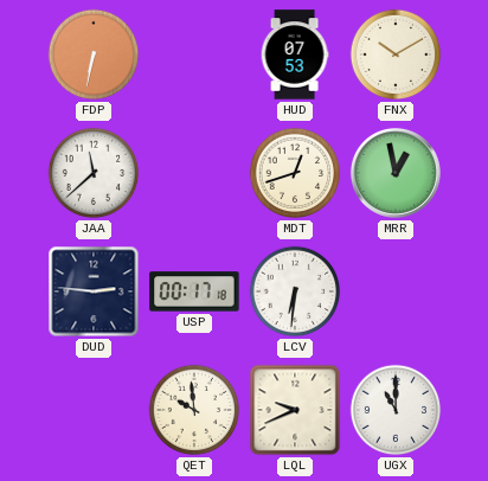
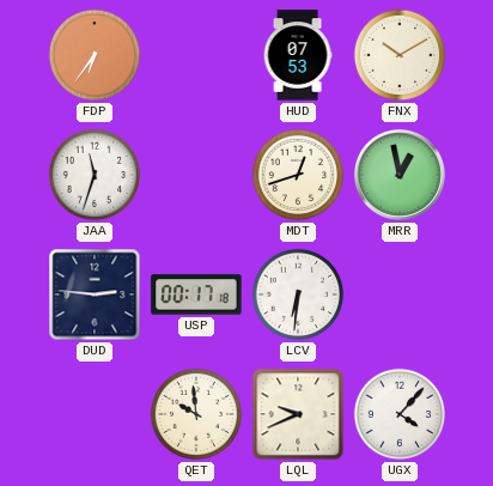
FDP: 6:32 -> 6:36 (95, 55)
JAA: 11:38 -> 11:33 (95, 175)
UGX: 11:00 -> 4:07 (400, 414)
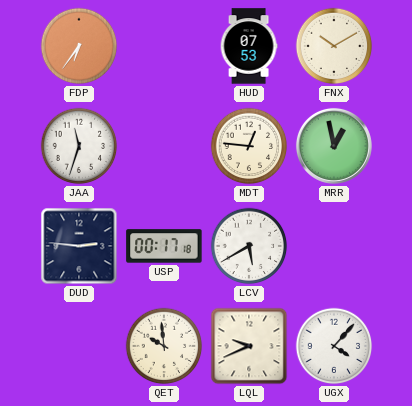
MDT: 12:42 -> 12:46 (249, 146)
LCV: 6:31 -> 5:40 (249, 246)
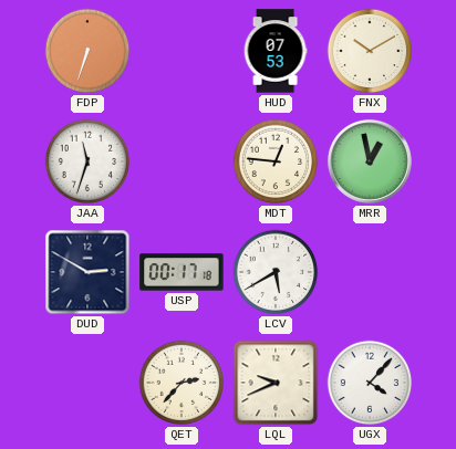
FDP: 6:36 -> 6:33 (87, 51)
DUD: 2:46 -> 2:50 (87, 272)
QET: 9:59 -> 2:37 (182, 383)
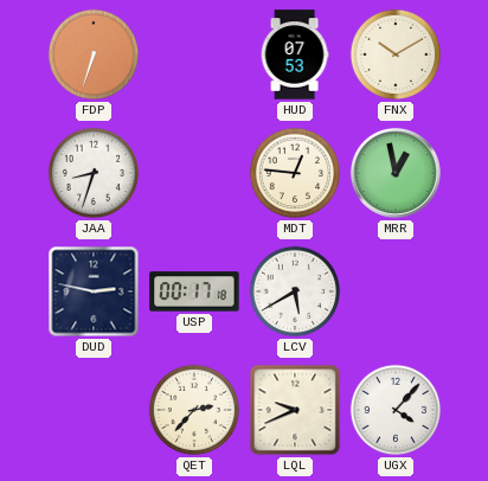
JAA: 11:33 -> 8:33 (94, 173)
DUD: 2:50 -> 2:47 (94, 291)
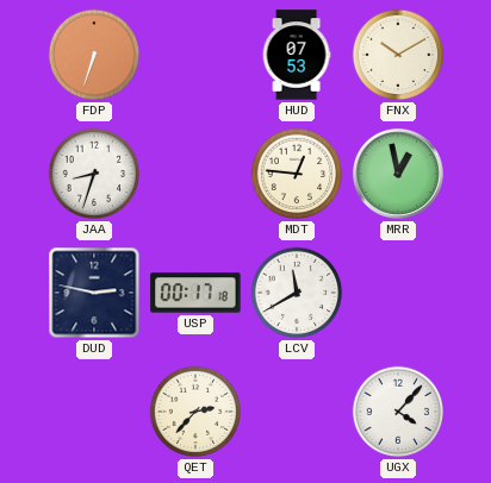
LCV: 5:40 -> 11:40 (297, 293)
LQL: 9:41 -> none (295, 410)
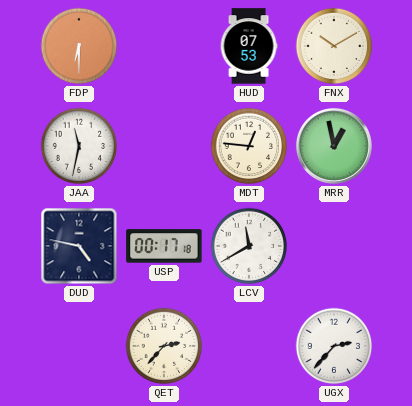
FDP: 6:33 -> 6:30 (79, 46)
JAA: 8:33 -> 11:32 (79, 146)
DUD: 2:47 -> 4:47 (79, 246)
UGX: 4:07 -> 2:37 (334, 346)
